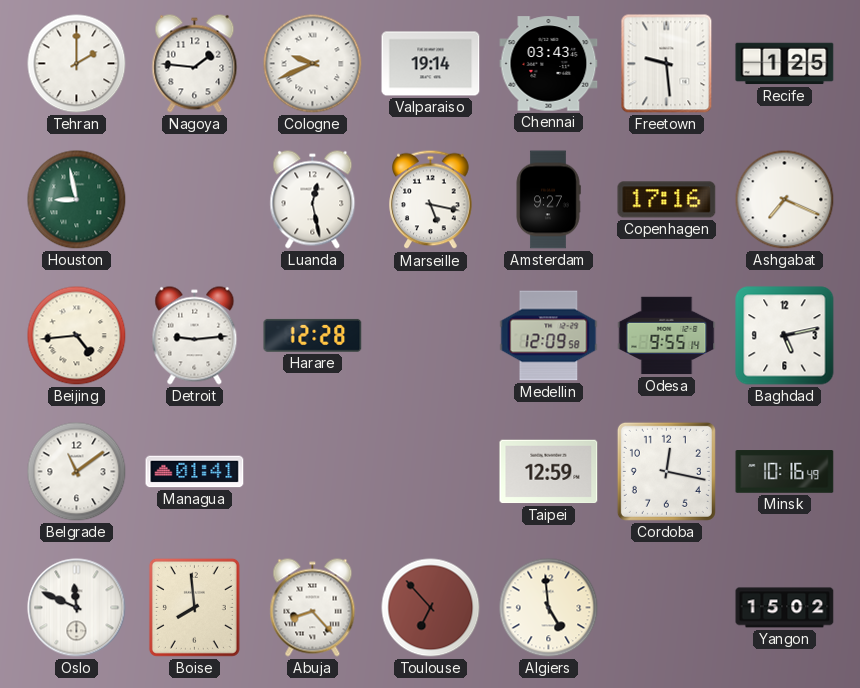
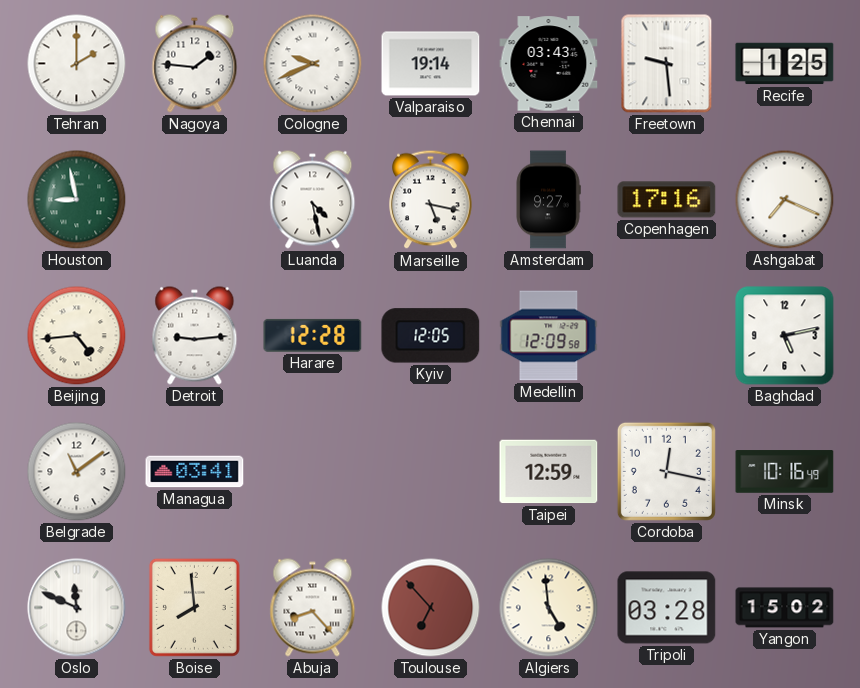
Luanda: 12:28 -> 4:28 (313, 200)
Kyiv: none -> 12:05 (431, 336)
Odesa: 9:55 -> none (667, 336)
Managua: 01:41 -> 03:41 (195, 472)
Tripoli: none -> 03:28 (667, 608)
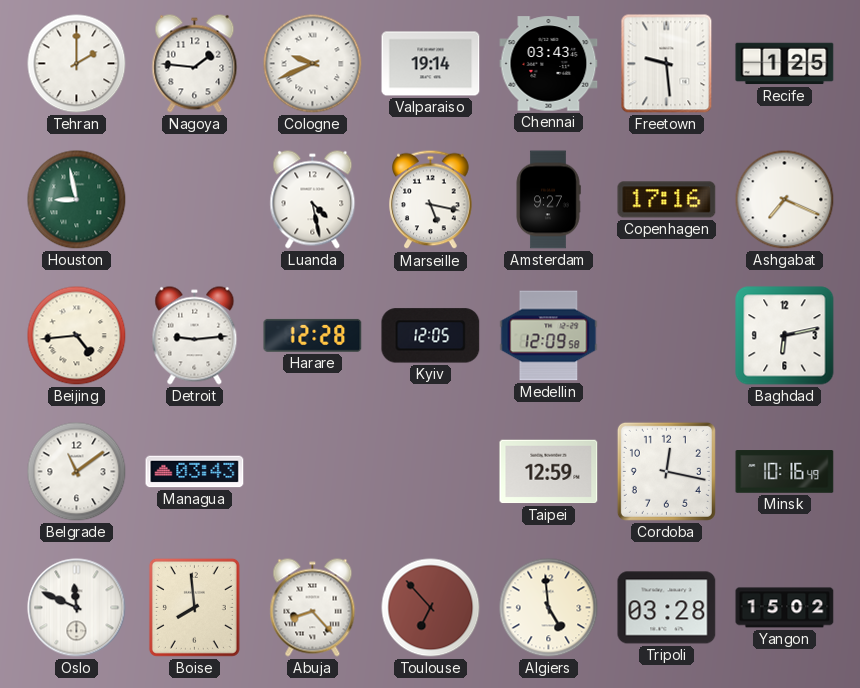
Baghdad: 5:13 -> 6:13 (785, 336)
Managua: 03:41 -> 03:43 (195, 472)
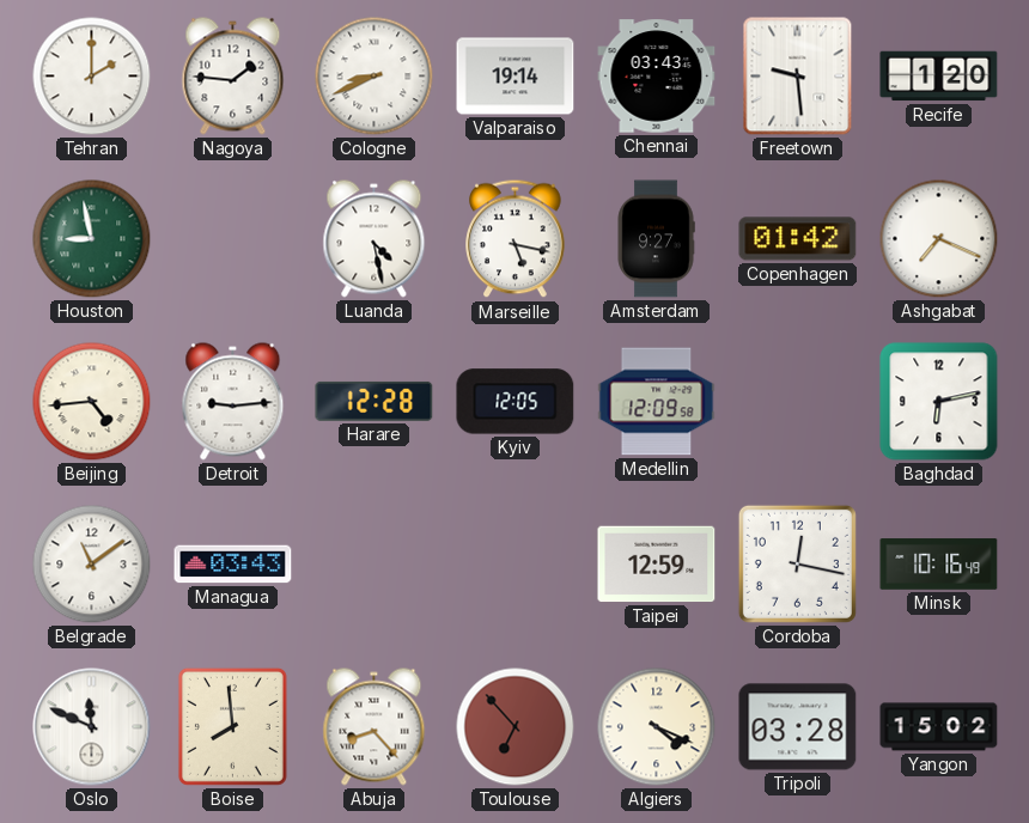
Cologne: 9:41 -> 8:41 (375, 77)
Recife: 1:25 -> 1:20 (939, 77)
Copenhagen: 17:16 -> 01:42 (798, 239)
Algiers: 4:59 -> 4:19 (657, 727)
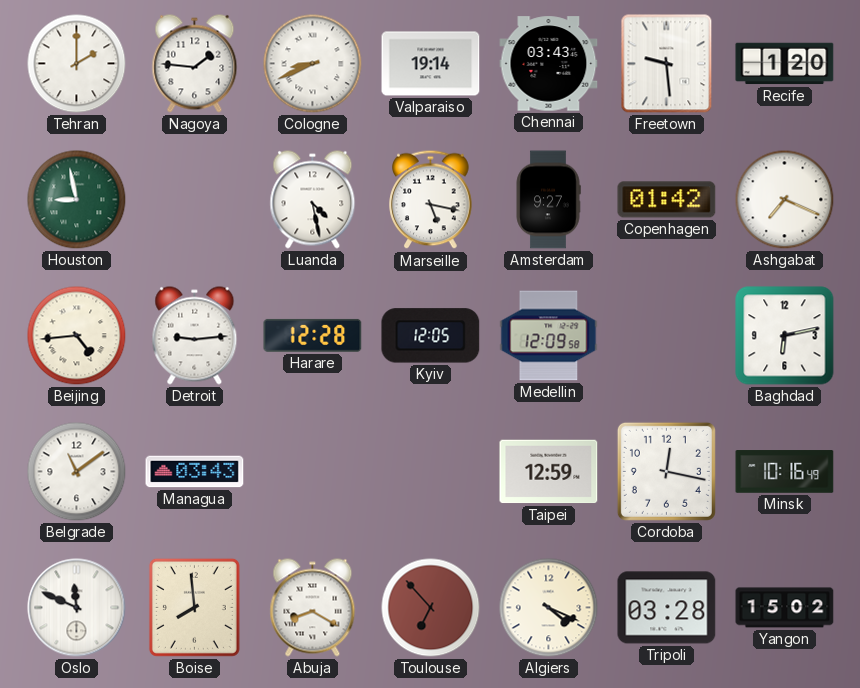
Abuja: 8:23 -> 8:20 (313, 608)
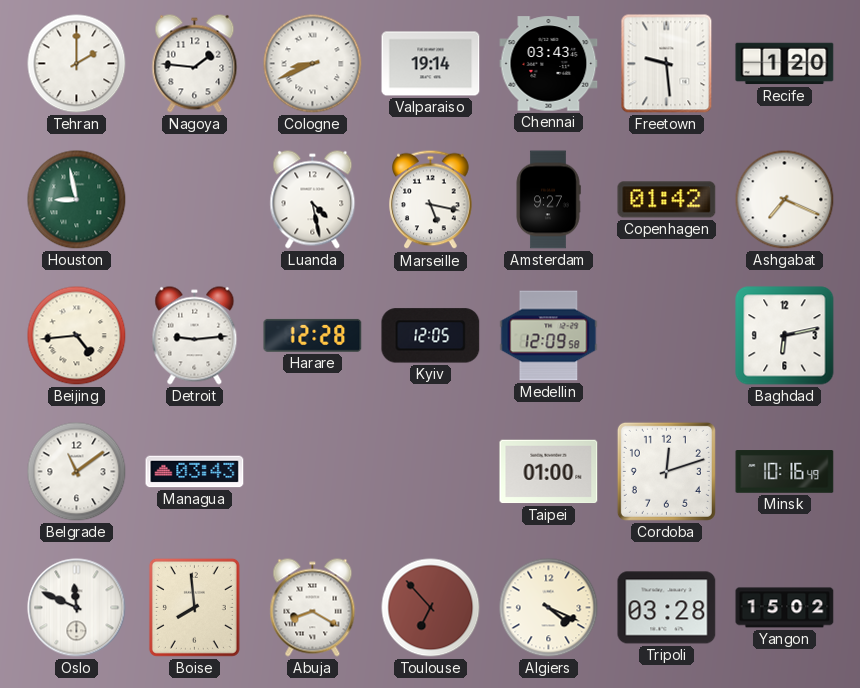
Taipei: 12:59 -> 01:00 (549, 472)
Cordoba: 12:17 -> 12:12 (666, 471)
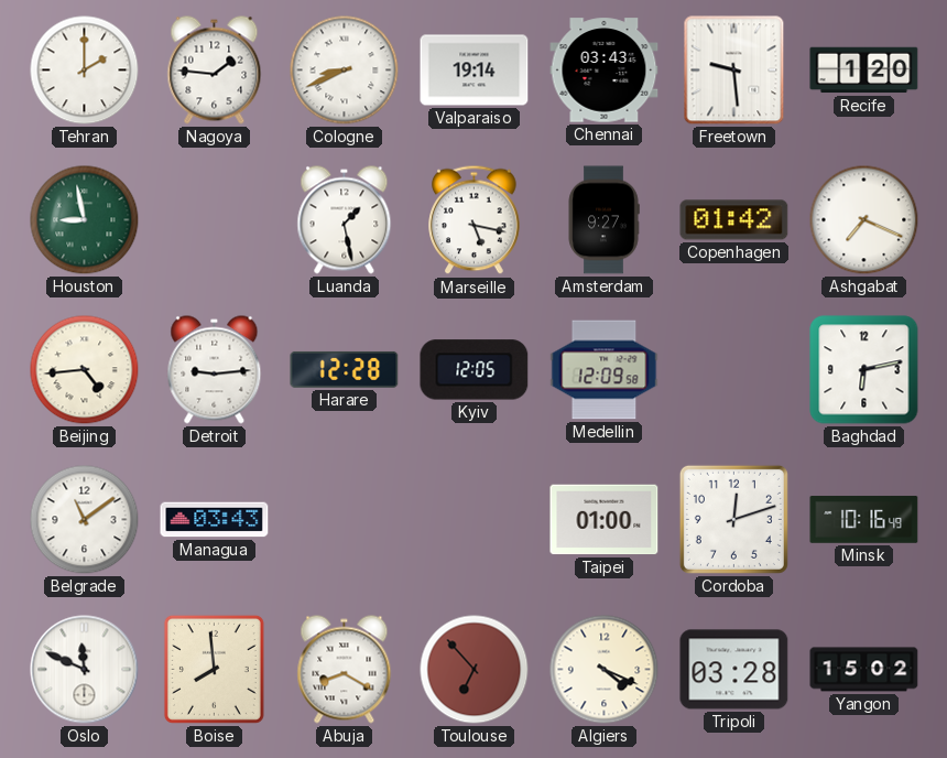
Luanda: 4:28 -> 1:28 (345, 220)
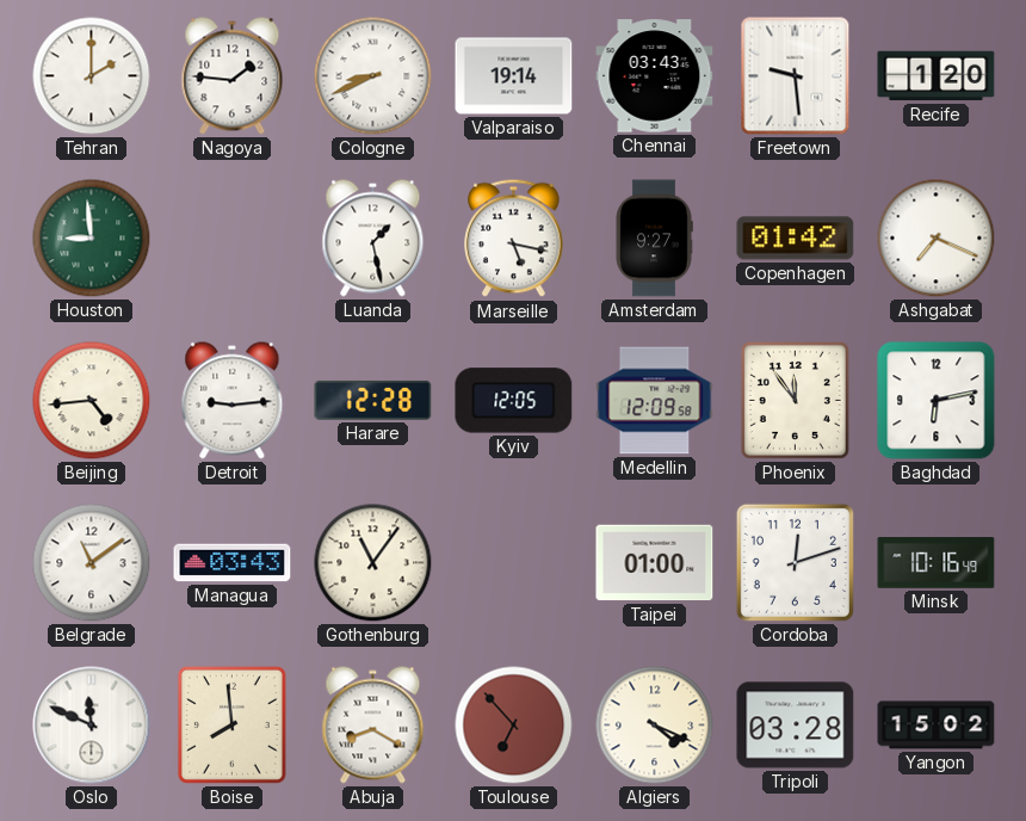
Houston: 8:58 -> 8:59 (92, 239)
Phoenix: none -> 11:54 (795, 400)
Gothenburg: none -> 11:06 (373, 563)
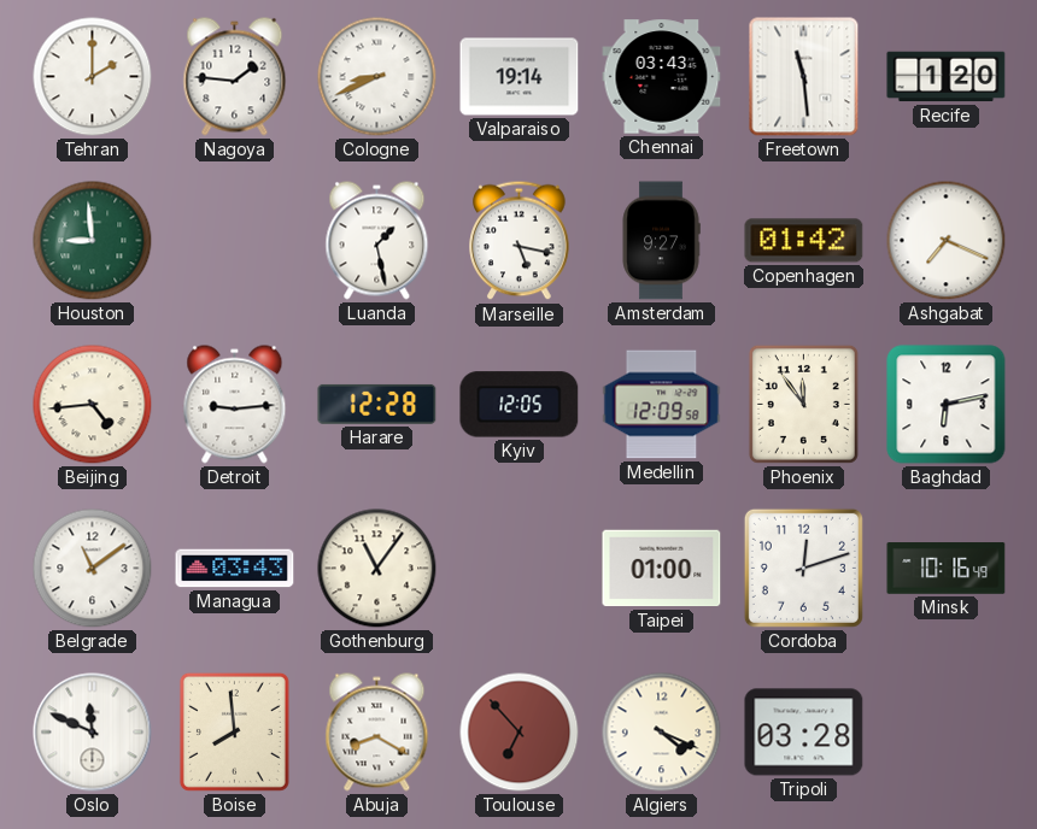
Freetown: 9:29 -> 11:29 (804, 77)
Yangon: 15:02 -> none (937, 726)
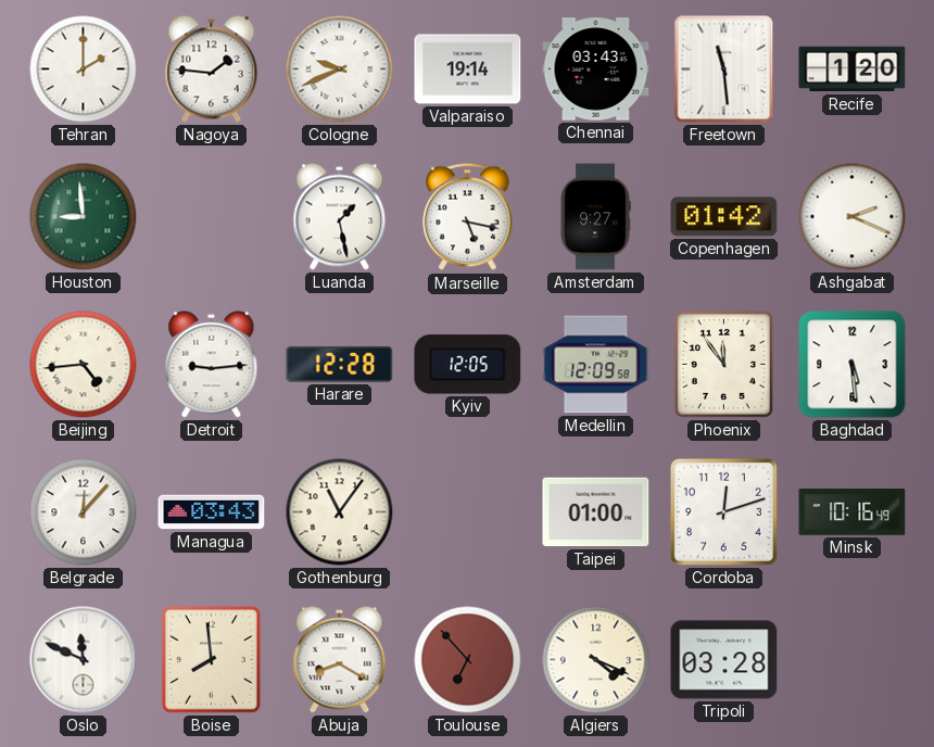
Cologne: 8:41 -> 9:41 (340, 69)
Ashgabat: 7:19 -> 2:19 (853, 217)
Baghdad: 6:13 -> 5:29 (853, 365)
Belgrade: 11:09 -> 12:07 (84, 512)
